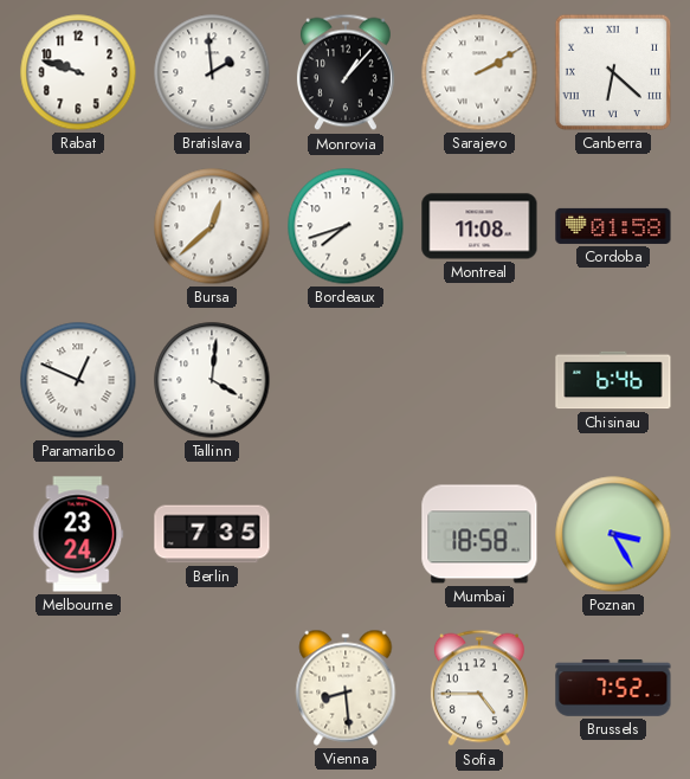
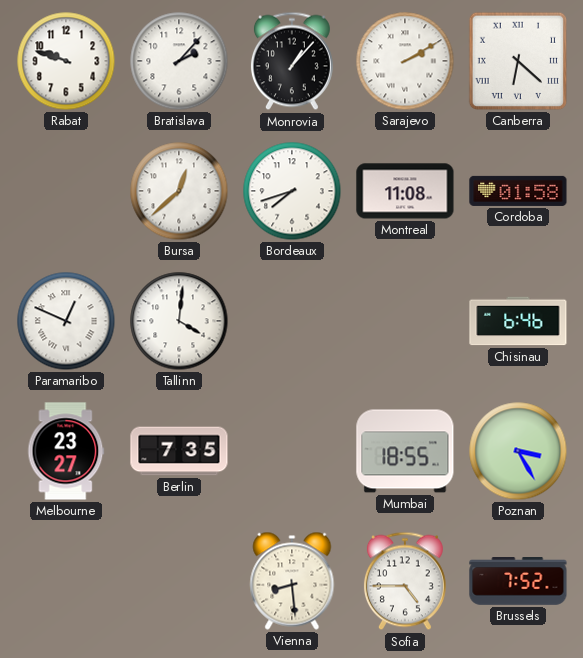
Bratislava: 1:59 -> 2:07 (179, 61)
Melbourne: 23:24 -> 23:27 (66, 451)
Mumbai: 18:58 -> 18:55 (405, 451)
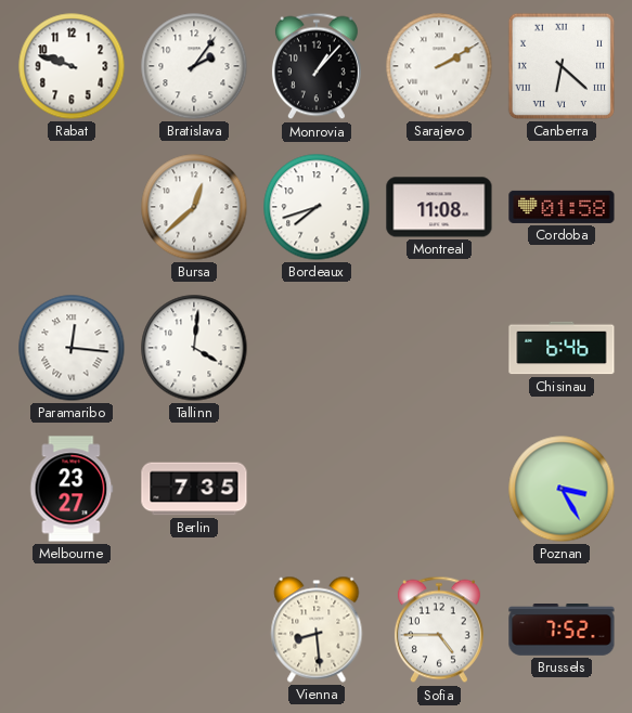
Bratislava: 2:07 -> 2:06 (194, 66)
Paramaribo: 12:49 -> 12:16 (72, 348)
Mumbai: 18:55 -> none (405, 451)
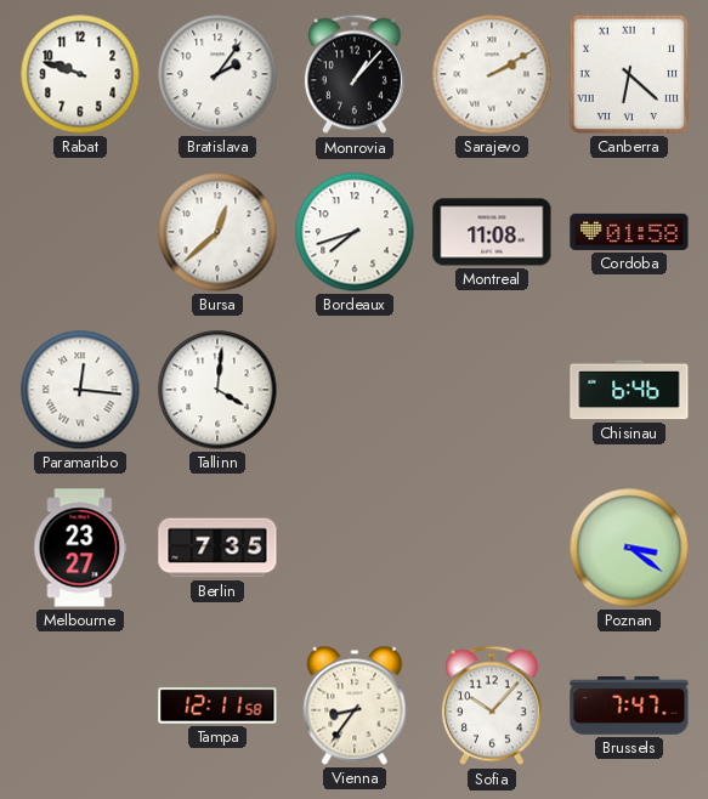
Poznan: 3:25 -> 3:21 (629, 548)
Tampa: none -> 12:11 (217, 705)
Vienna: 8:29 -> 8:36 (355, 705)
Sofia: 4:45 -> 10:07 (492, 705)
Brussels: 7:52 -> 7:47 (629, 707)
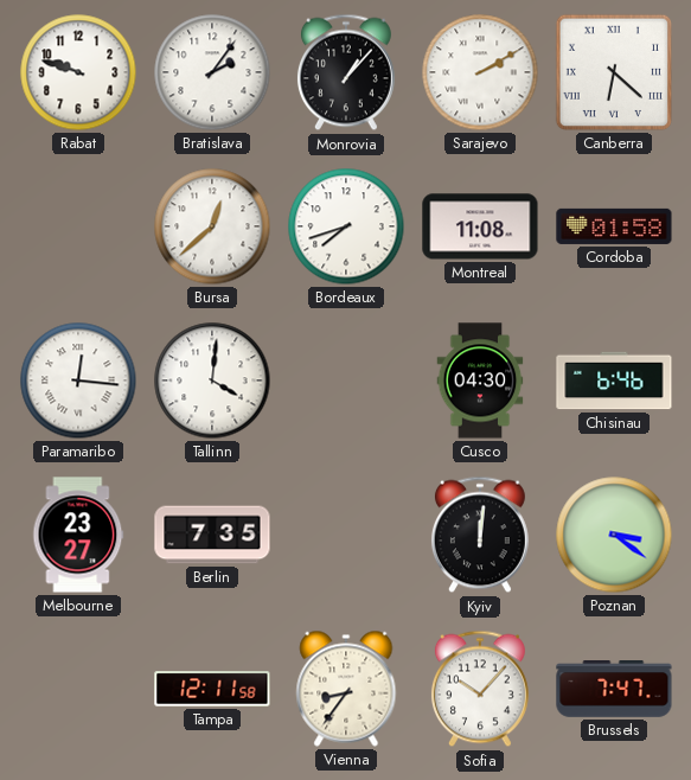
Cusco: none -> 04:30 (480, 381)
Kyiv: none -> 12:01 (480, 535)
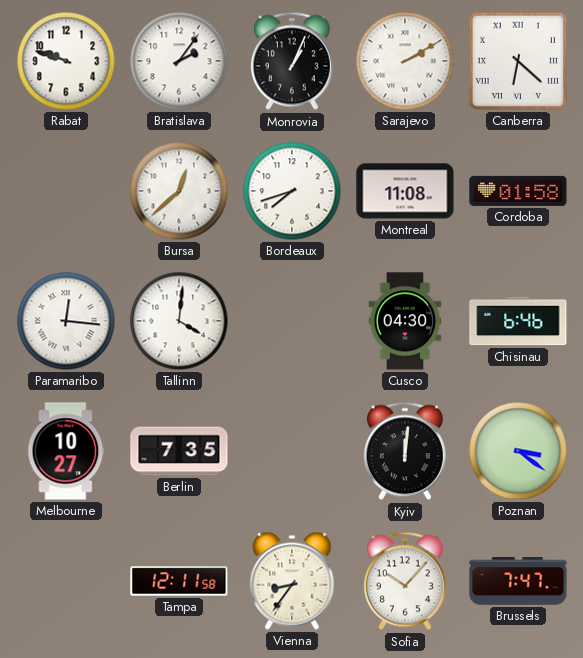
Monrovia: 1:07 -> 1:04 (292, 61)
Melbourne: 23:27 -> 10:27 (66, 451)
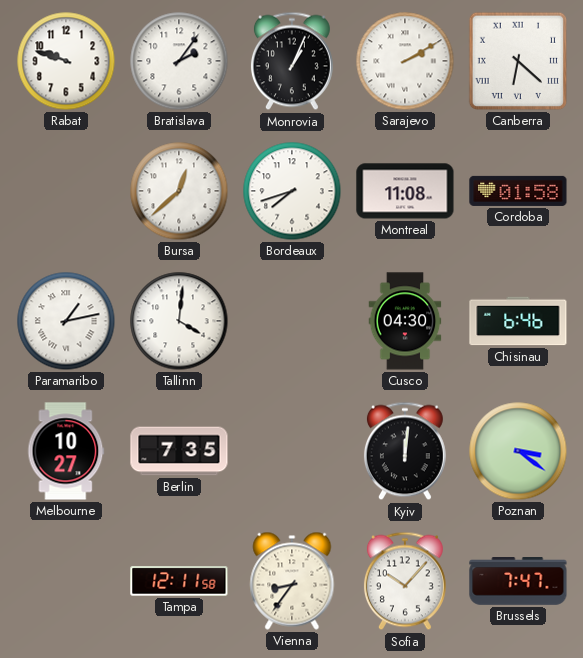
Paramaribo: 12:16 -> 1:13 (66, 321)
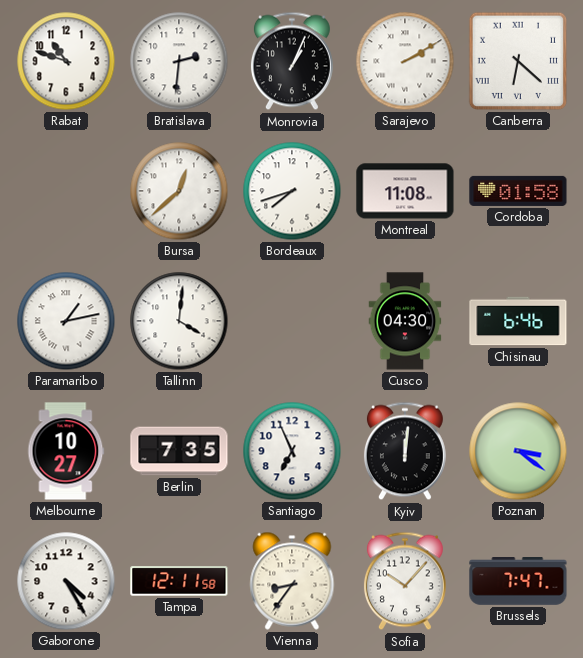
Rabat: 9:48 -> 10:48 (66, 61)
Bratislava: 2:06 -> 2:31 (179, 61)
Santiago: none -> 6:56 (292, 451)
Gaborone: none -> 4:25 (66, 581)
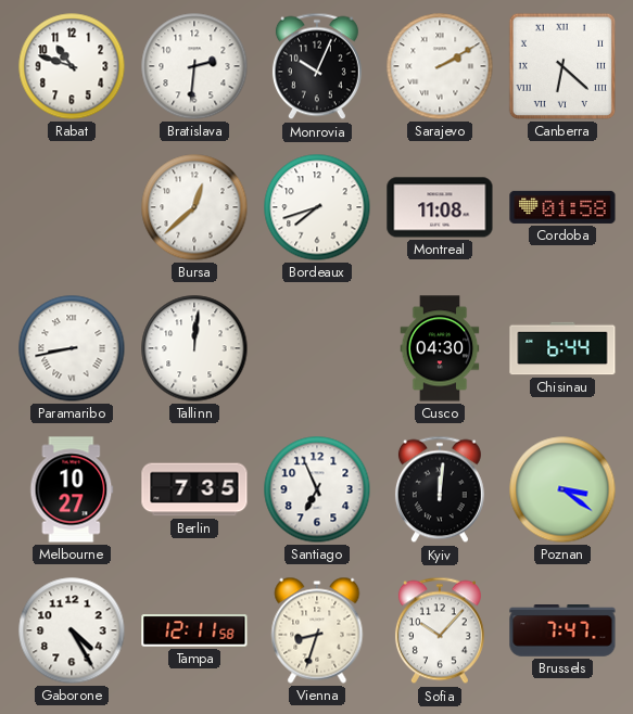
Monrovia: 1:04 -> 10:04 (317, 66)
Paramaribo: 1:13 -> 8:43 (72, 348)
Tallinn: 4:01 -> 12:01 (194, 348)
Chisinau: 6:46 -> 6:44 (562, 348)
Vienna: 8:36 -> 8:33 (317, 630)
